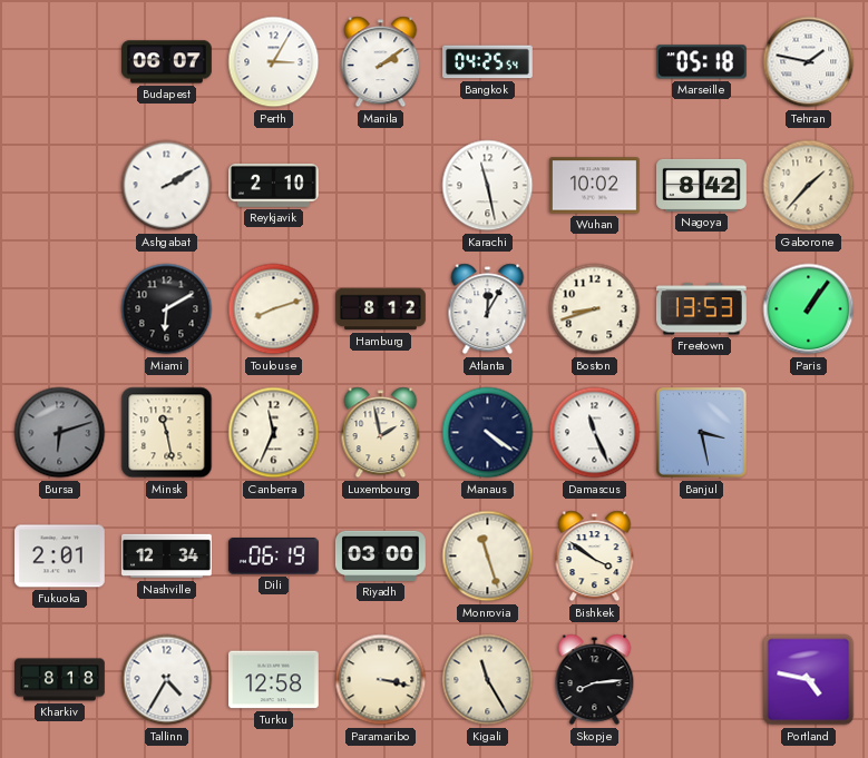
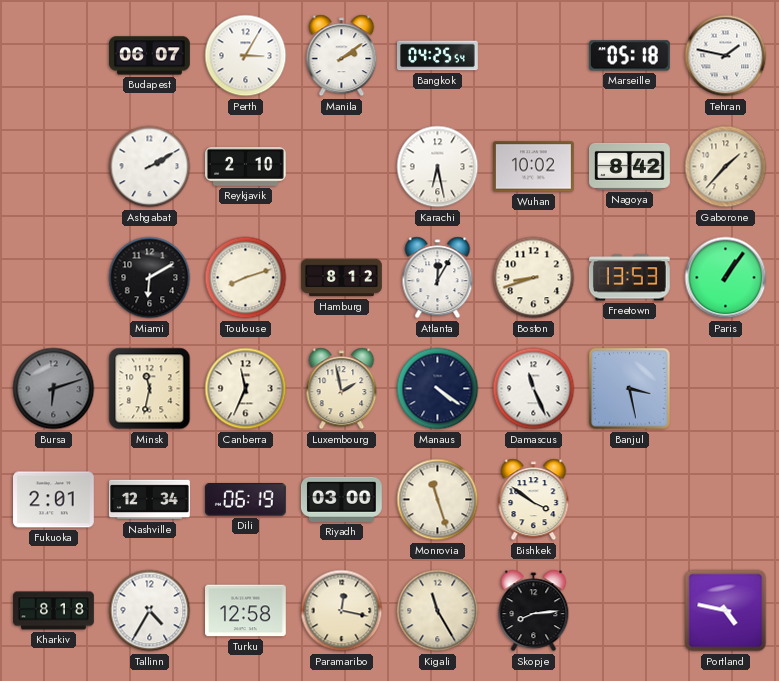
Karachi: 11:28 -> 6:28 (438, 167)
Minsk: 11:28 -> 11:32 (150, 389)
Paramaribo: 3:17 -> 12:17 (342, 611)
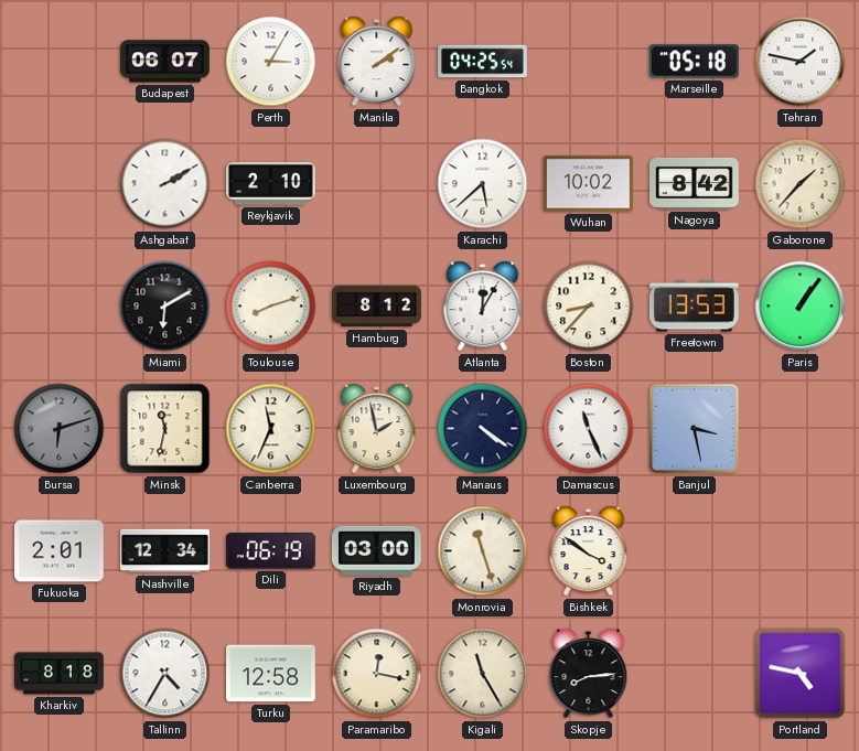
Karachi: 6:28 -> 5:38 (483, 184)
Boston: 8:42 -> 8:37 (589, 307)
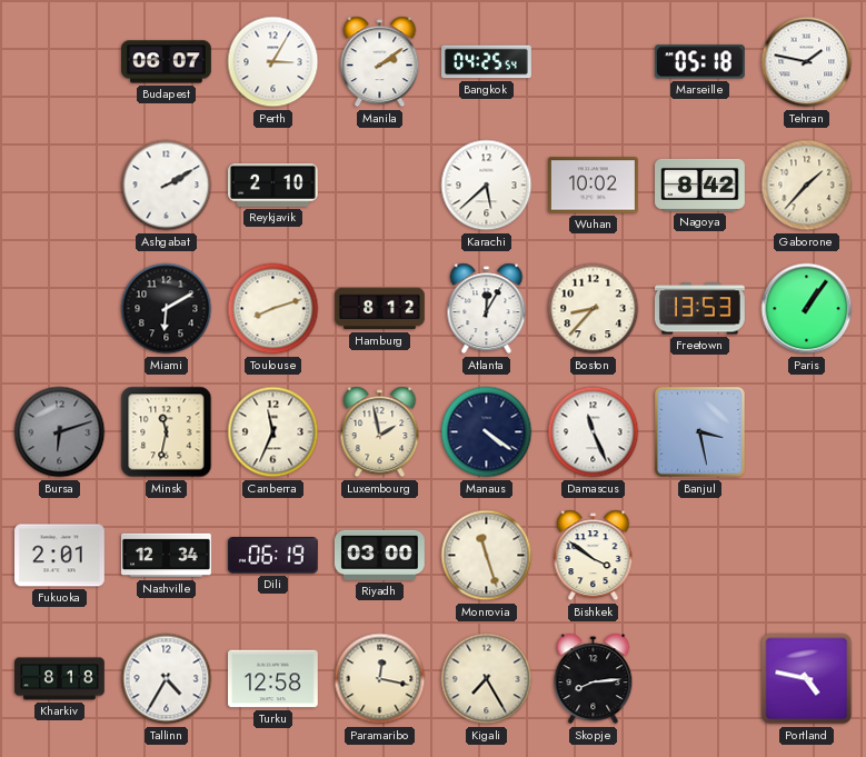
Kigali: 11:25 -> 7:25 (487, 679)
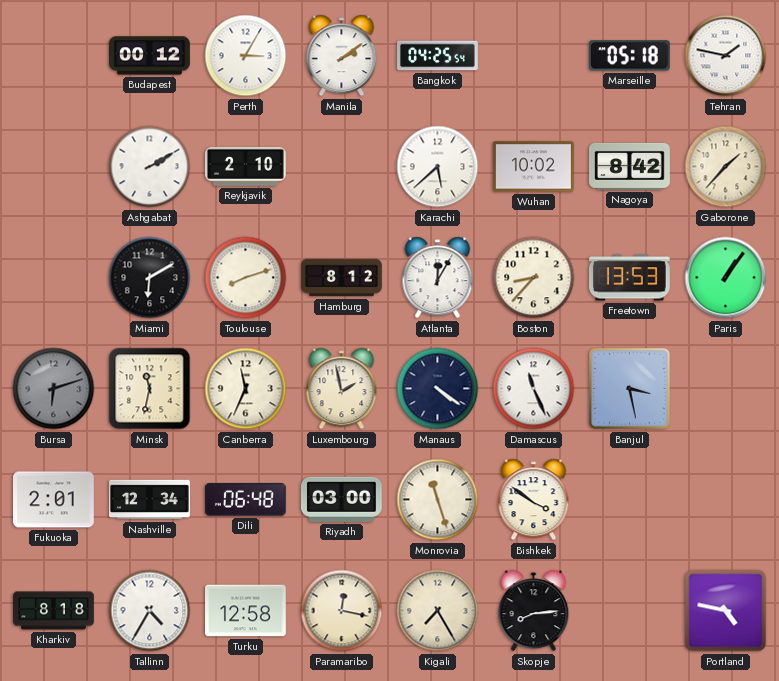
Budapest: 06:07 -> 00:12 (150, 56)
Dili: 06:19 -> 06:48 (245, 500)
